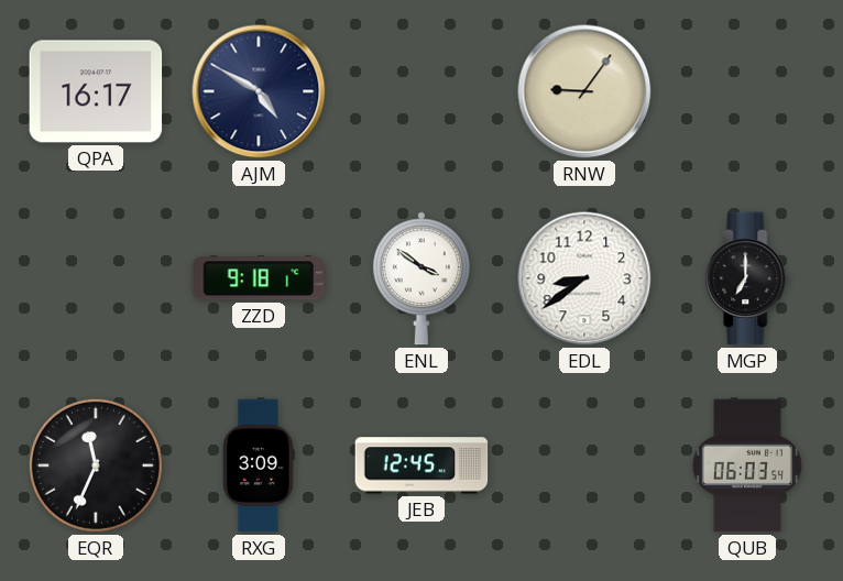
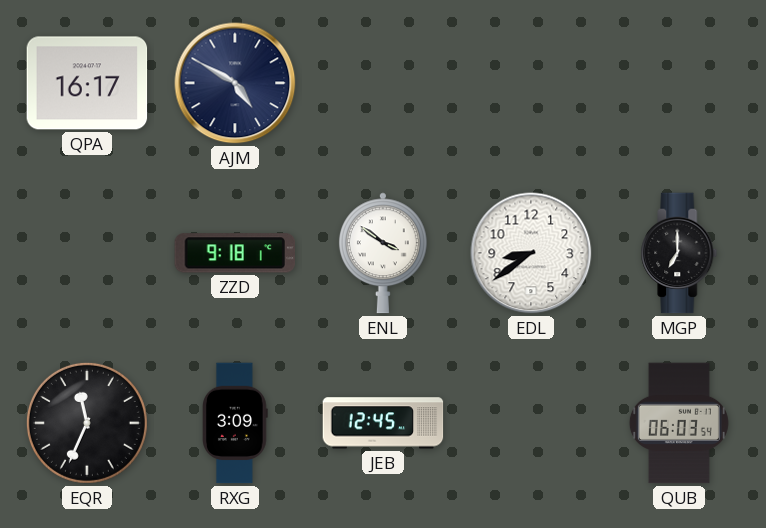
RNW: 9:06 -> none (584, 91)
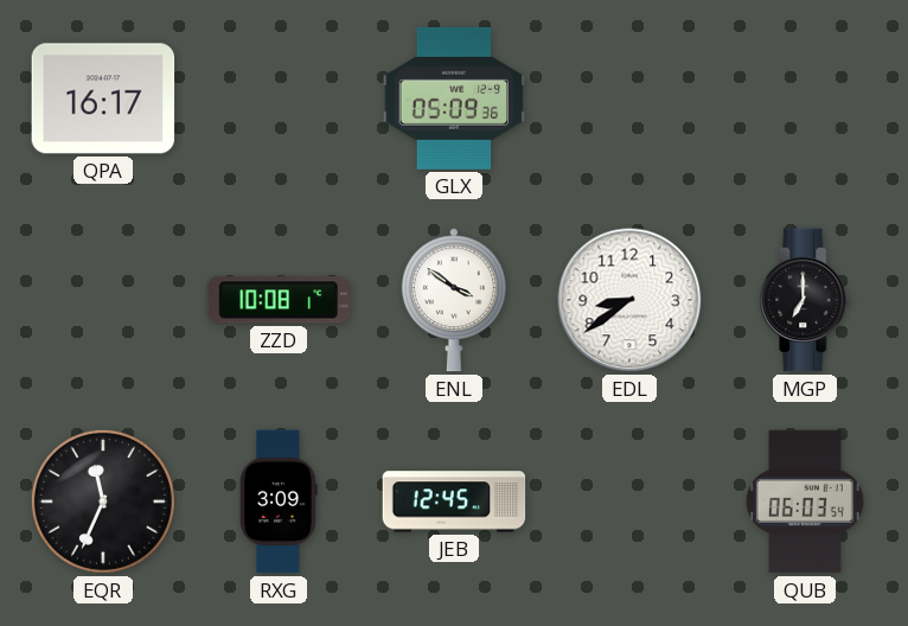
AJM: 4:50 -> none (235, 83)
GLX: none -> 05:09 (454, 98)
ZZD: 9:18 -> 10:08 (277, 300)
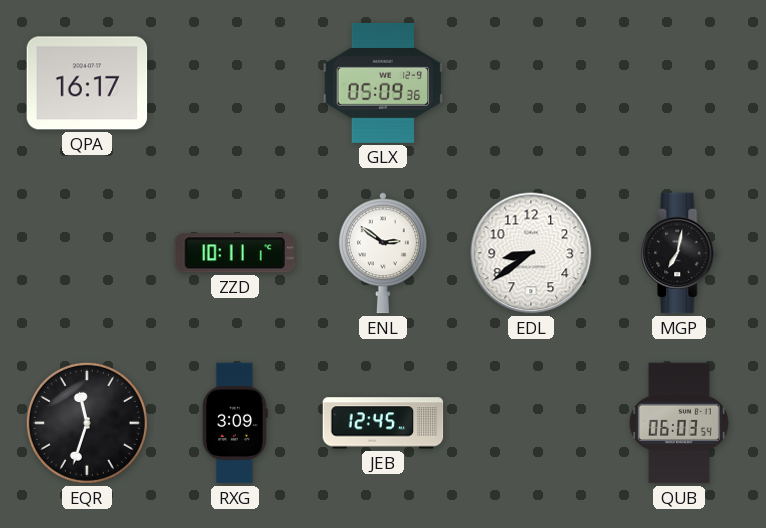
ZZD: 10:08 -> 10:11 (234, 253)
ENL: 3:51 -> 2:51 (383, 253)
MGP: 7:00 -> 7:02 (679, 253)
EQR: 11:34 -> 11:33 (87, 423)
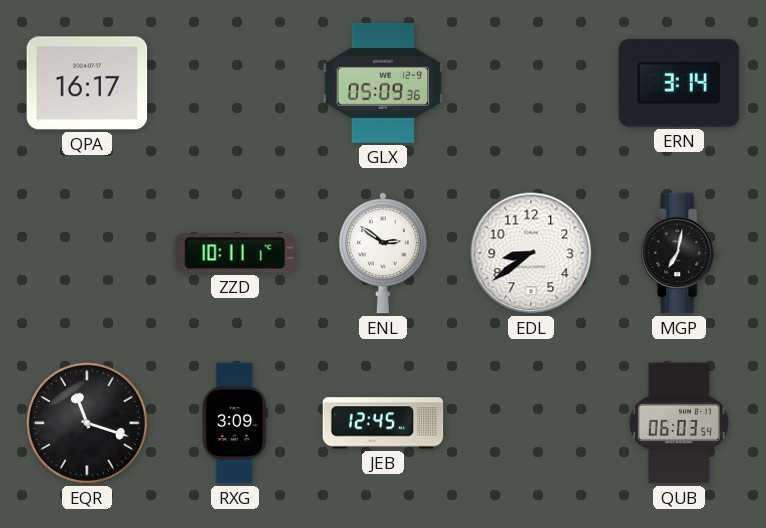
ERN: none -> 3:14 (679, 83)
EQR: 11:33 -> 11:18 (87, 423)
